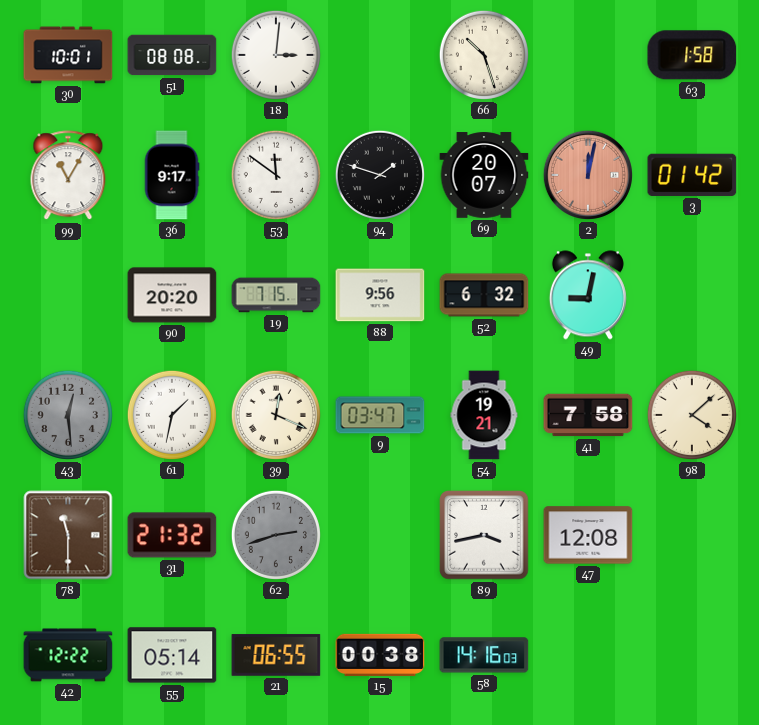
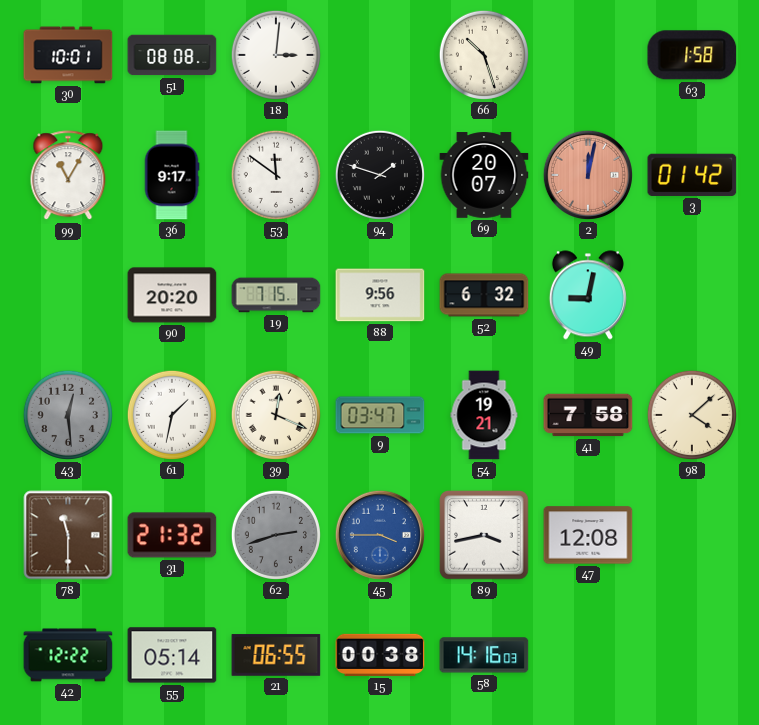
45: none -> 3:45 (380, 535)
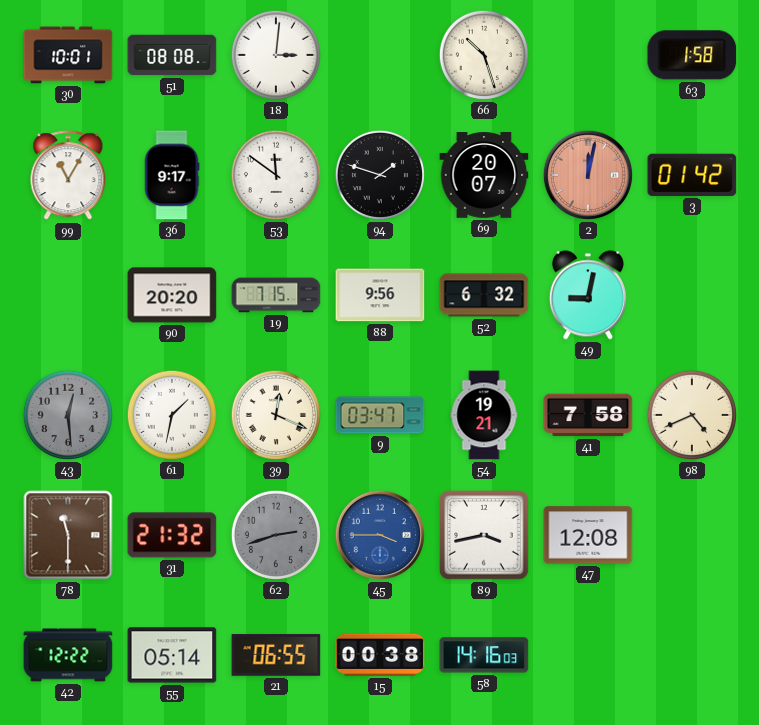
98: 4:08 -> 4:41 (692, 415)
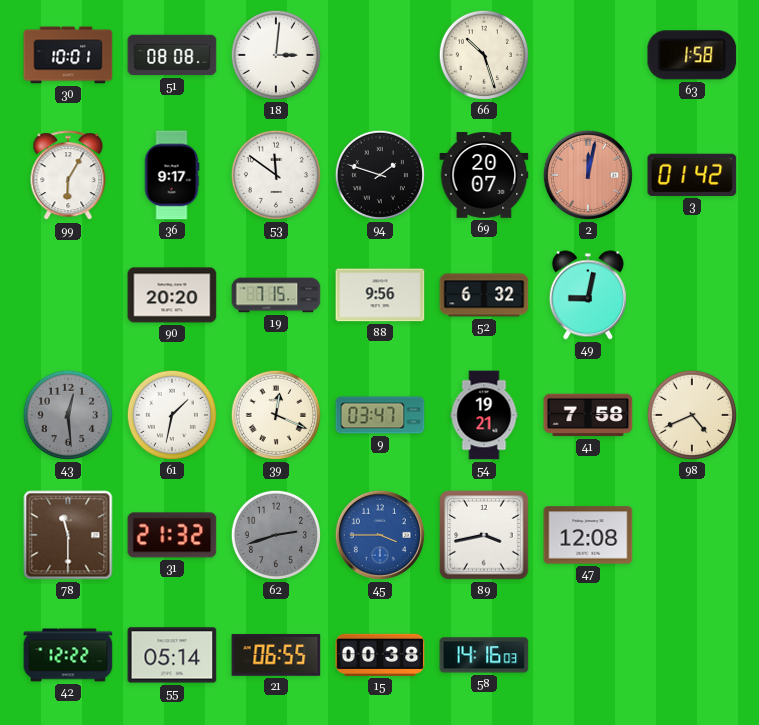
99: 11:05 -> 6:05 (68, 176)
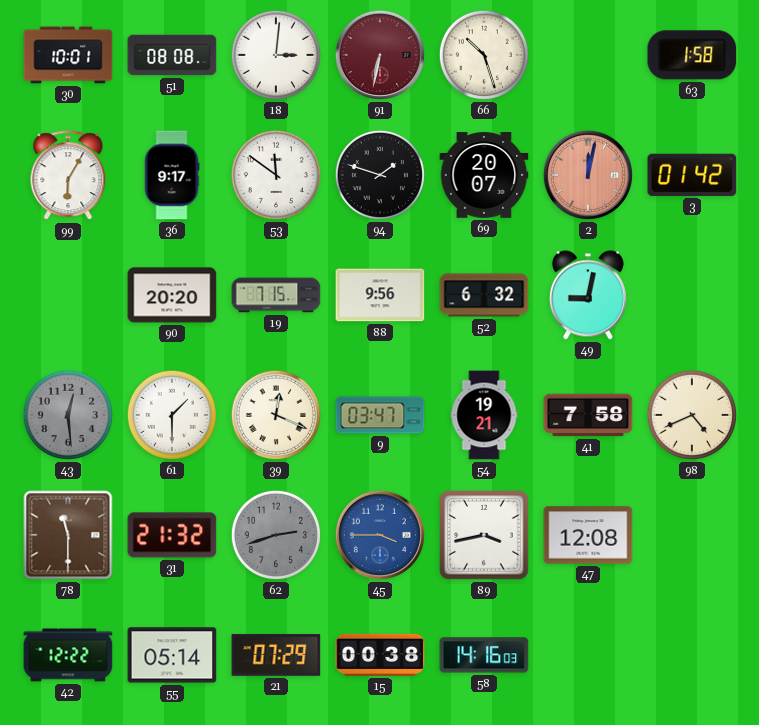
91: none -> 6:32 (380, 55)
61: 1:32 -> 1:30 (172, 415)
21: 06:55 -> 07:29 (276, 655)
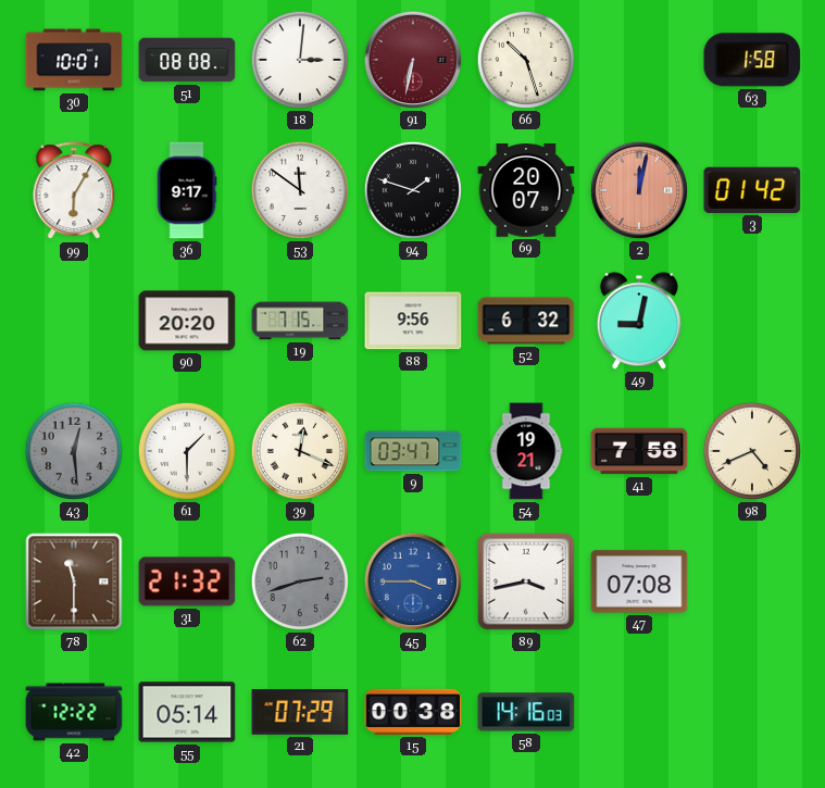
47: 12:08 -> 07:08 (639, 581)
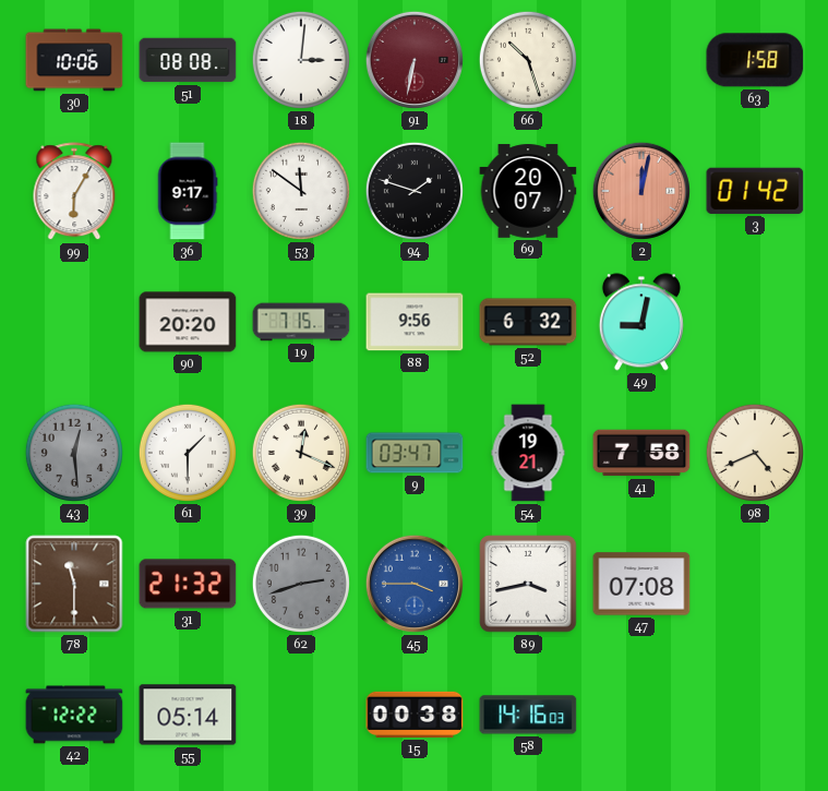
30: 10:01 -> 10:06 (74, 60)
21: 07:29 -> none (300, 712)
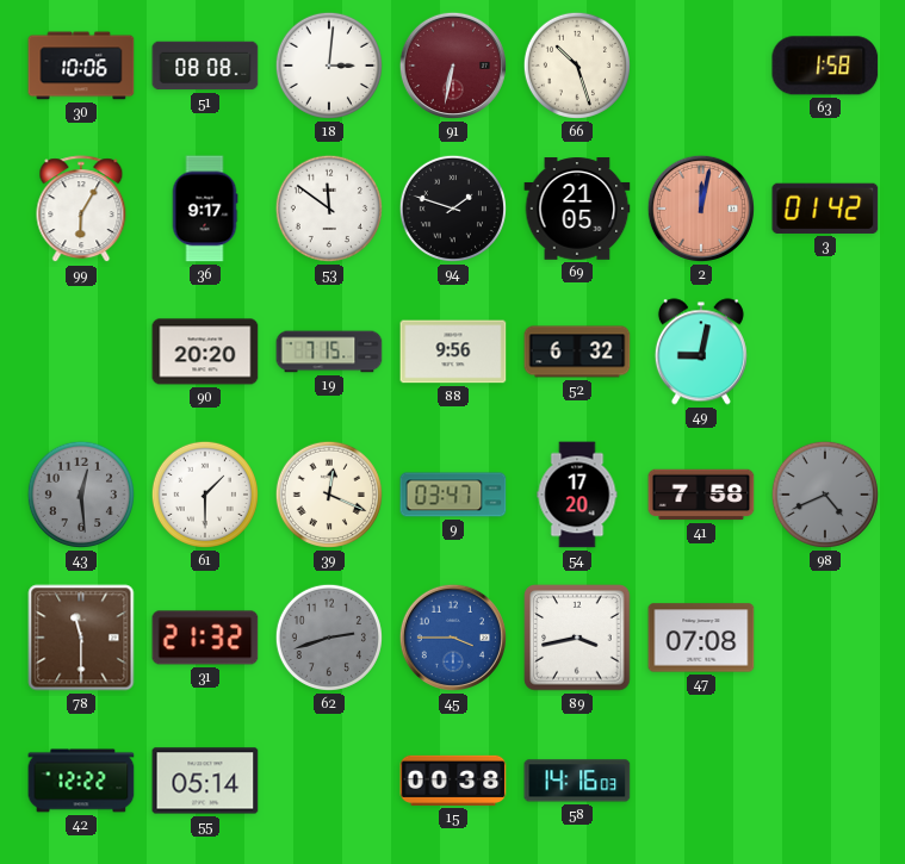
69: 20:07 -> 21:05 (577, 209)
54: 19:21 -> 17:20 (577, 495)
98 dial: cream -> grey (825, 495)
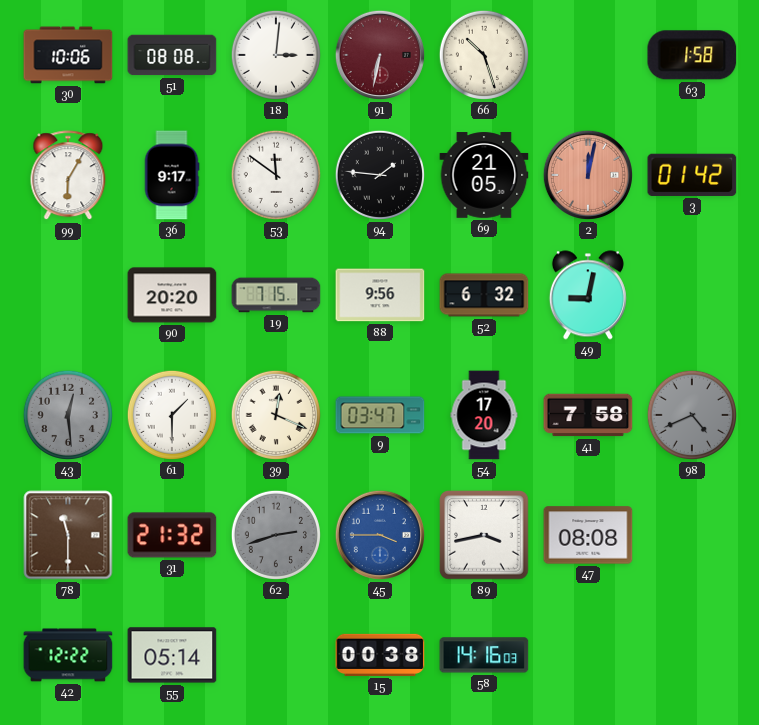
94: 1:48 -> 1:46 (380, 175)
47: 07:08 -> 08:08 (588, 535)
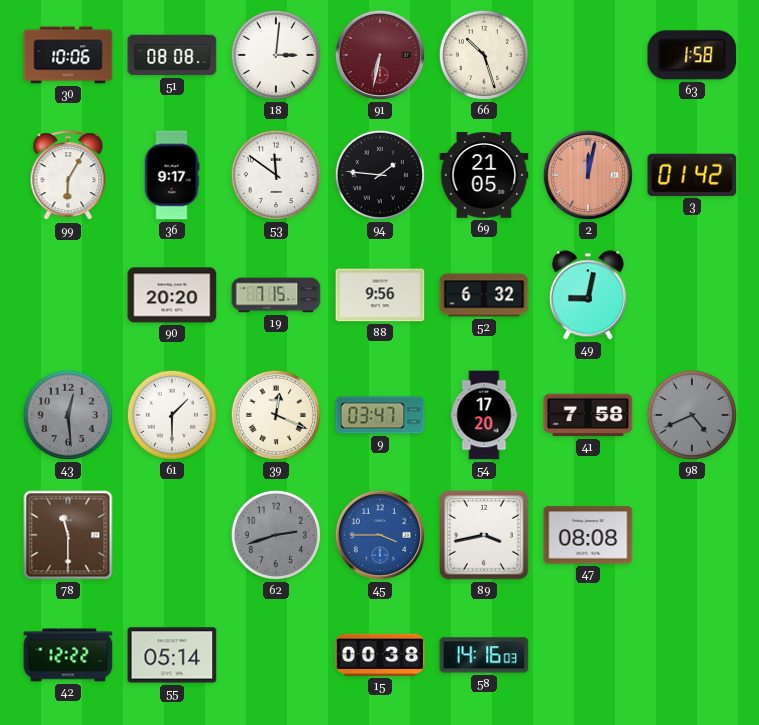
31: 21:32 -> none (172, 535)
